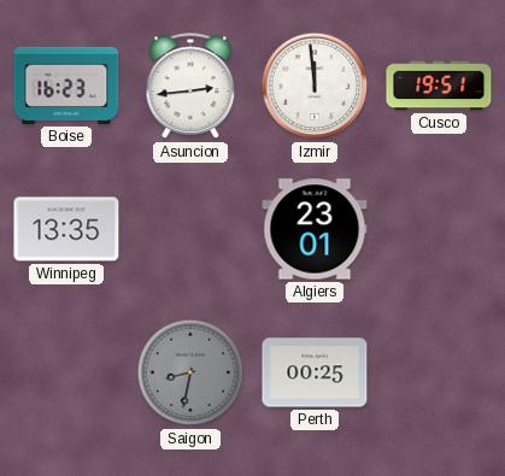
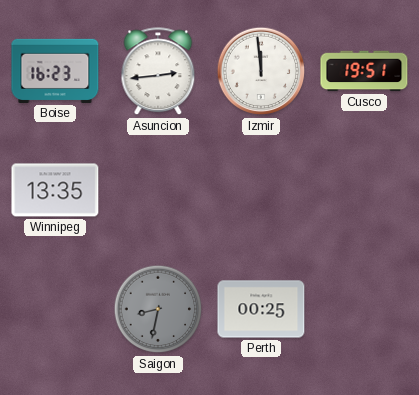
Algiers: 23:01 -> none (315, 229)
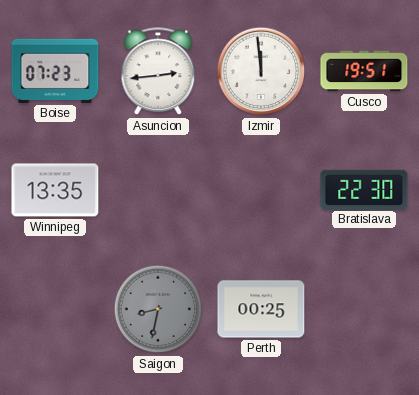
Boise: 16:23 -> 07:23 (55, 71)
Bratislava: none -> 22:30 (364, 189)
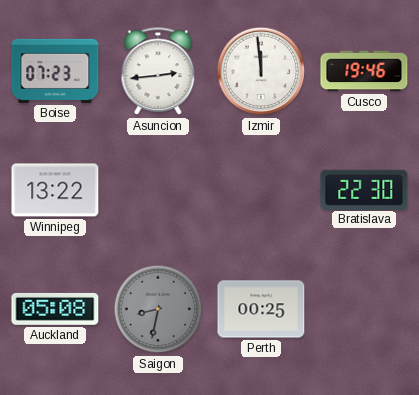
Cusco: 19:51 -> 19:46 (364, 71)
Winnipeg: 13:35 -> 13:22 (55, 190)
Auckland: none -> 05:08 (55, 309)
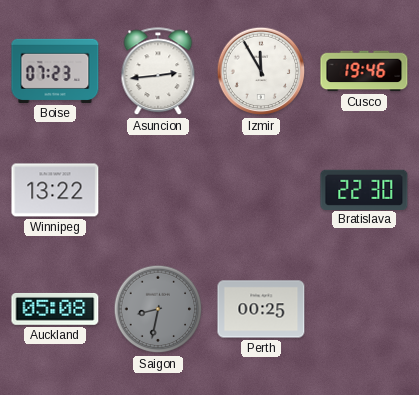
Izmir: 11:59 -> 11:55 (261, 71)
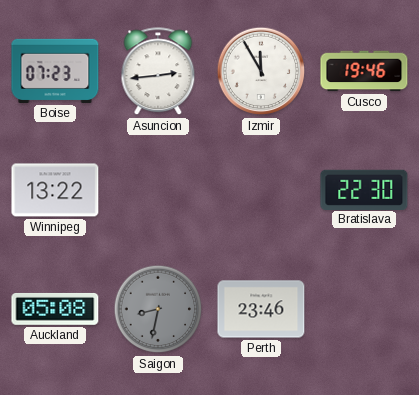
Perth: 00:25 -> 23:46 (261, 309)
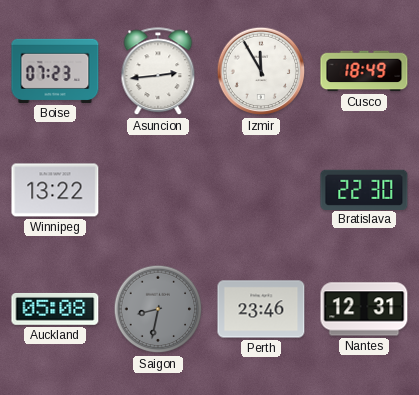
Cusco: 19:46 -> 18:49 (364, 71)
Nantes: none -> 12:31 (364, 309)
